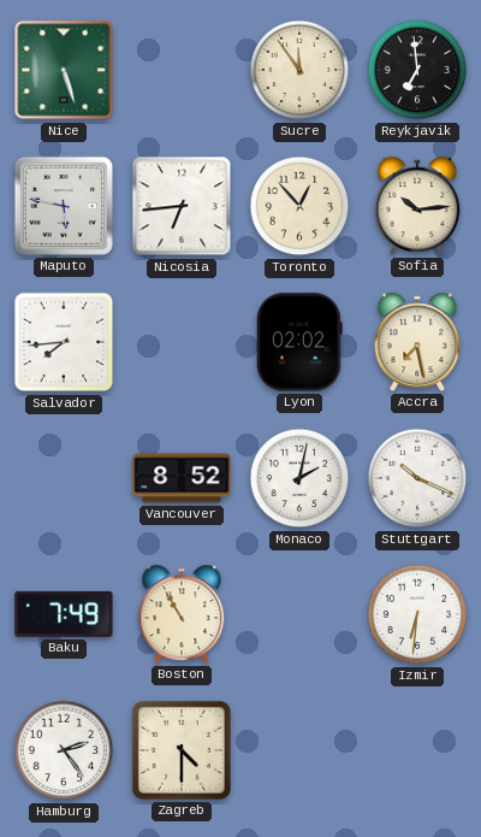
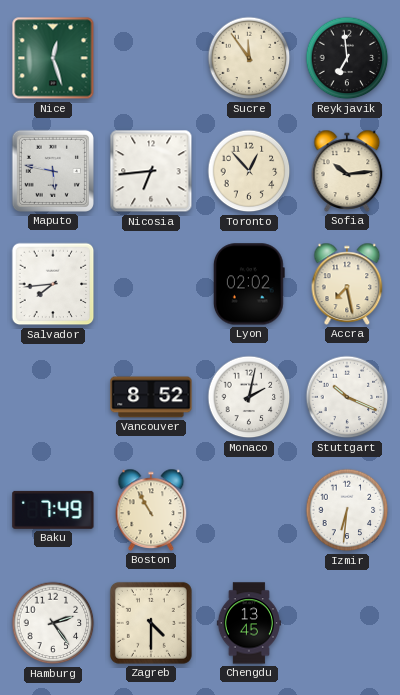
Nice: 5:27 -> 12:27 (53, 58)
Chengdu: none -> 13:45 (248, 623)
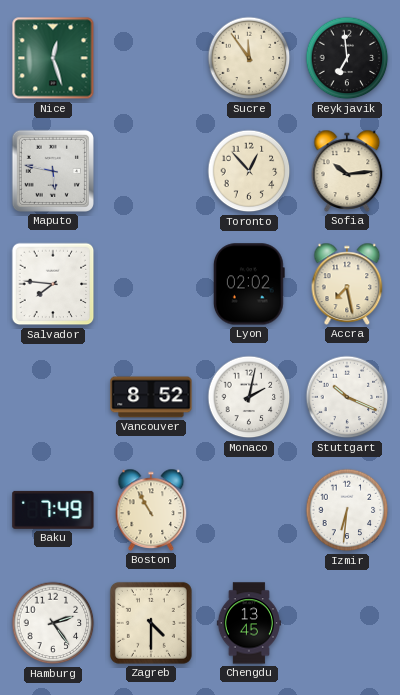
Nicosia: 6:44 -> none (151, 171)
Salvador: 7:44 -> 7:46 (53, 284)
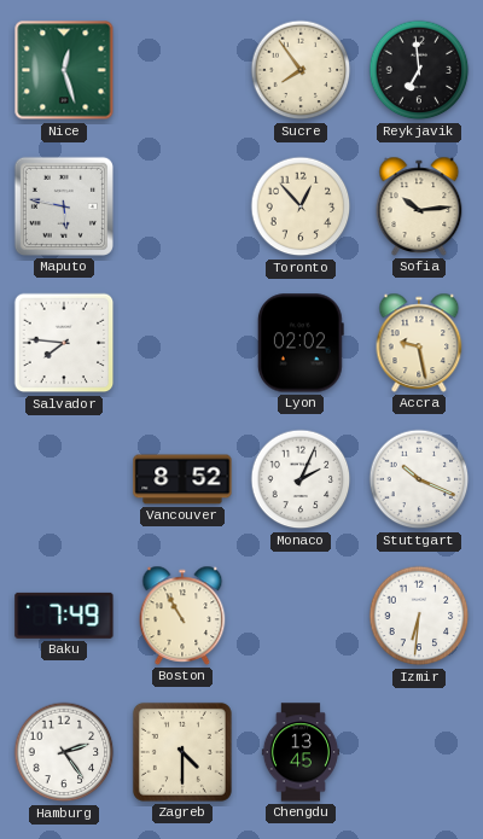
Sucre: 11:54 -> 7:54 (301, 70)
Accra: 7:28 -> 9:28 (419, 343)
Monaco: 2:02 -> 2:04 (301, 479)
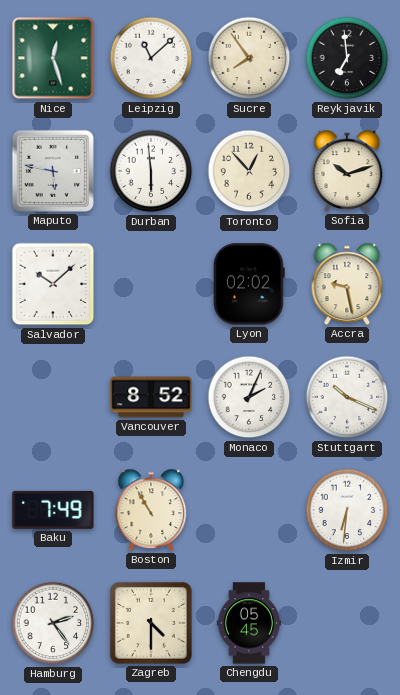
Leipzig: none -> 11:08 (151, 58)
Durban: none -> 5:59 (151, 171)
Sofia: 10:14 -> 10:12 (347, 171)
Salvador: 7:46 -> 10:08 (53, 284)
Chengdu: 13:45 -> 05:45 (248, 623)
